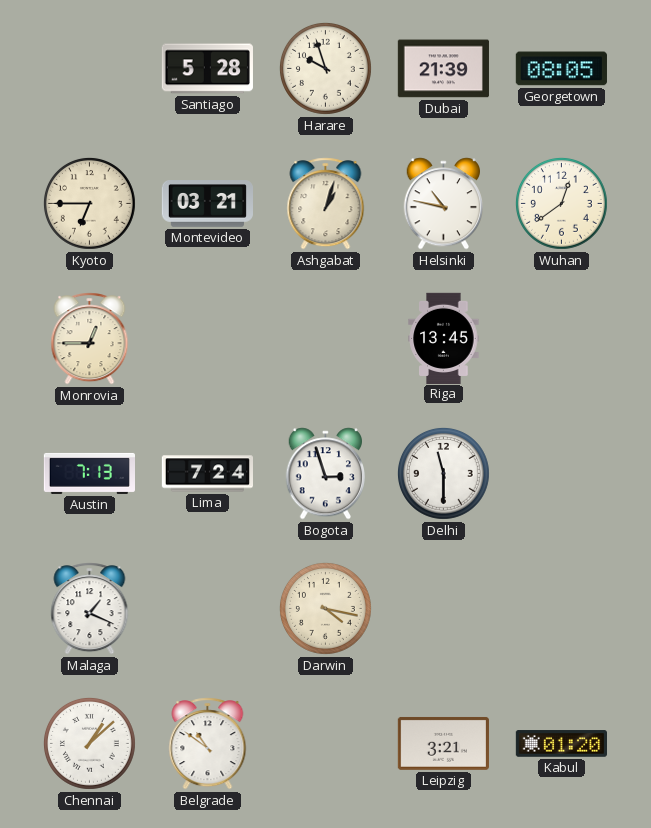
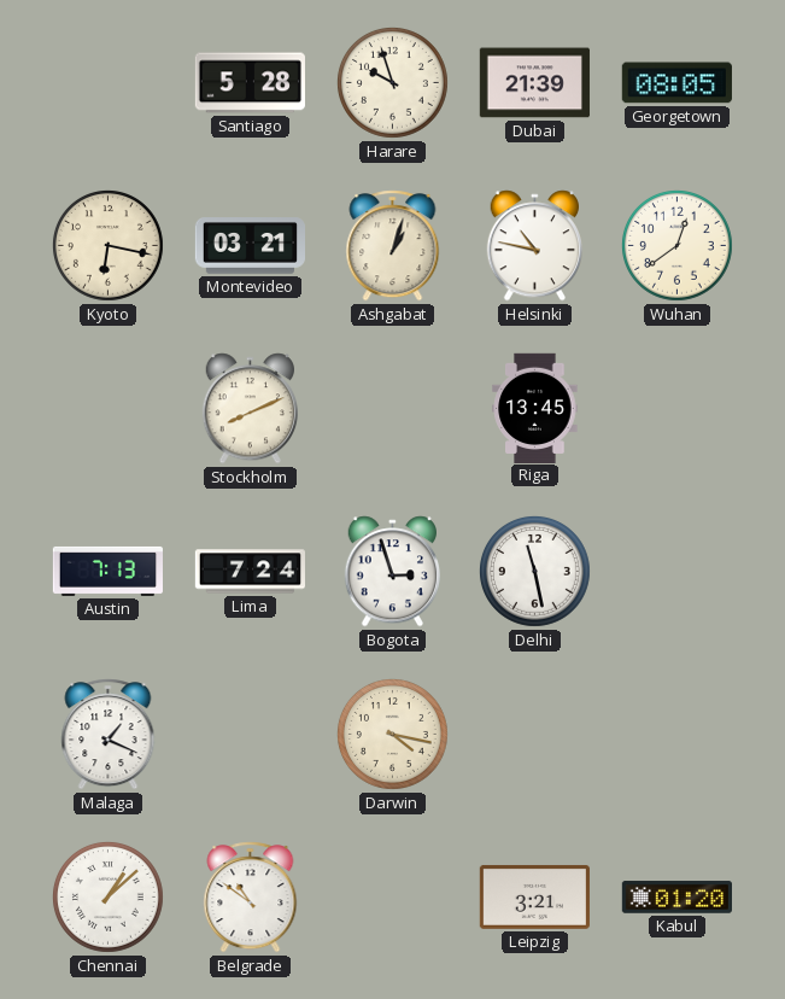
Kyoto: 6:45 -> 6:17 (107, 245)
Monrovia: 12:45 -> none (90, 339)
Stockholm: none -> 8:11 (250, 409)
Delhi: 11:30 -> 11:28 (534, 571)
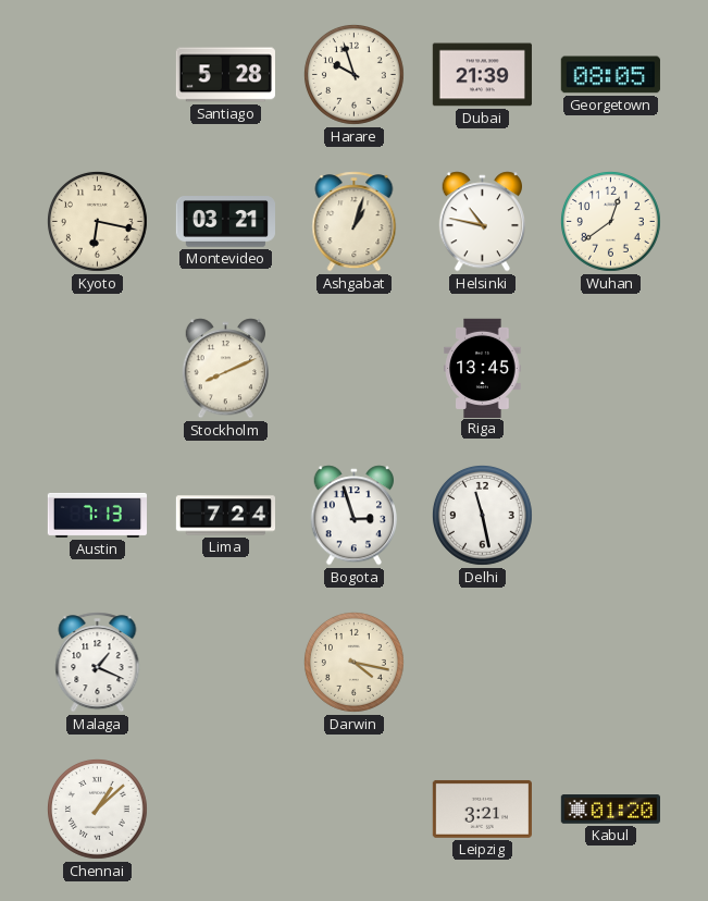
Belgrade: 10:51 -> none (251, 898)
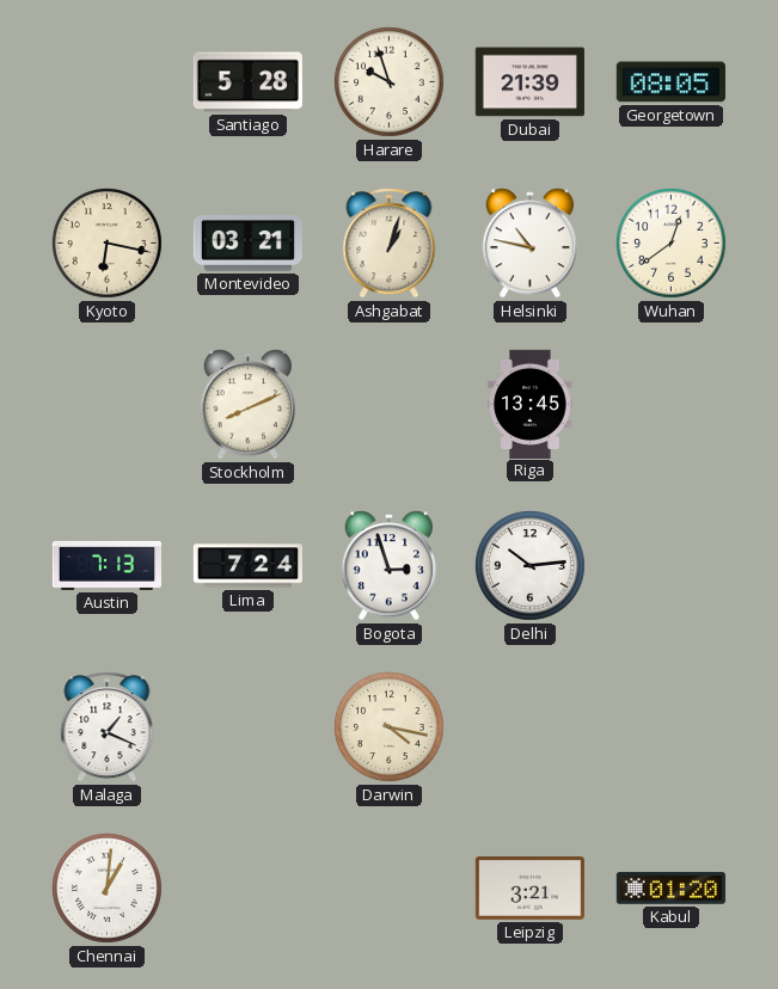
Delhi: 11:28 -> 10:14 (529, 565)
Chennai: 1:08 -> 1:01 (106, 887)
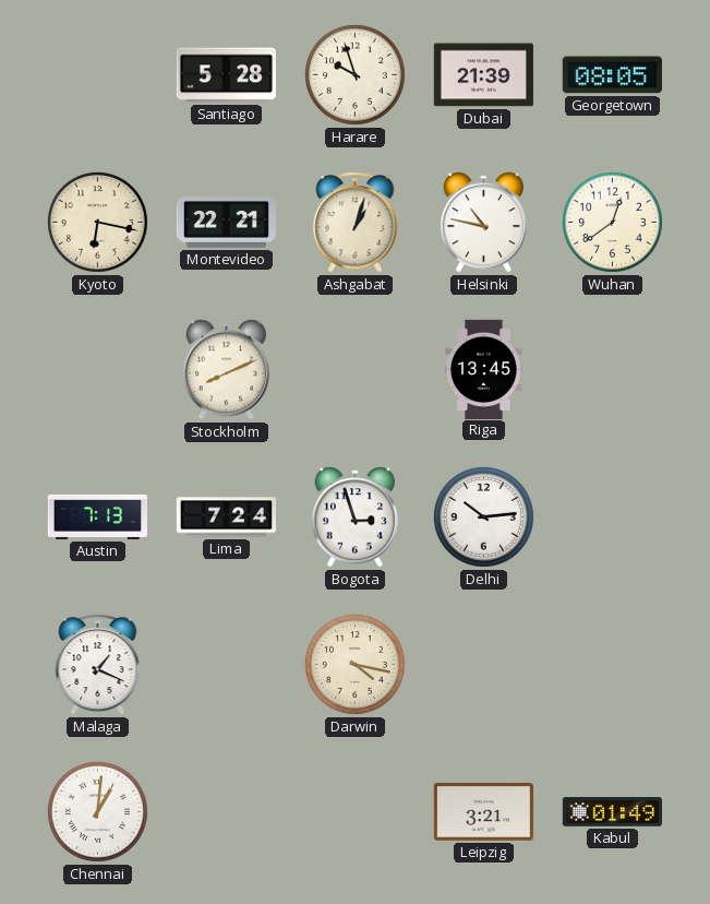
Montevideo: 03:21 -> 22:21 (226, 223)
Kabul: 01:20 -> 01:49 (612, 812)
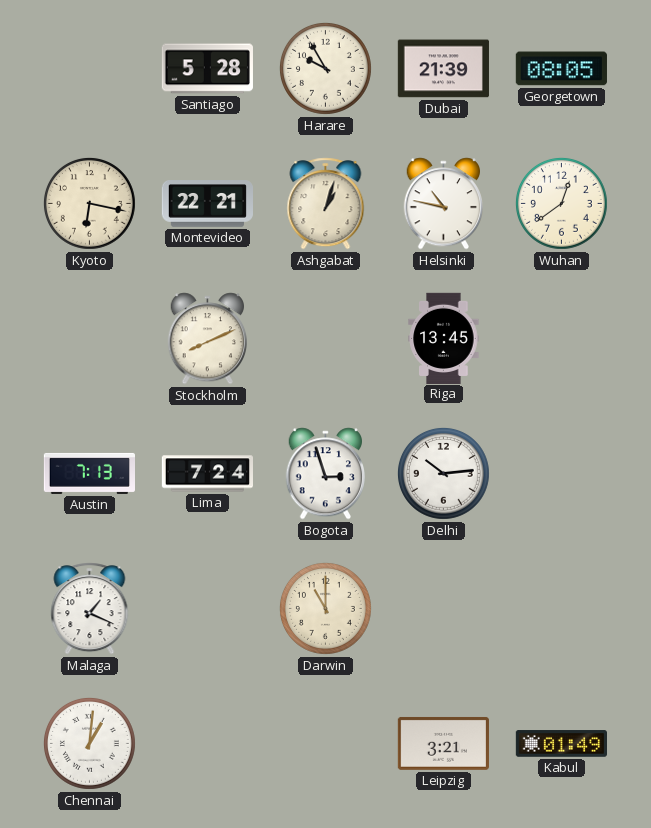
Harare: 9:57 -> 9:55 (325, 68)
Darwin: 4:17 -> 11:00 (325, 608)
